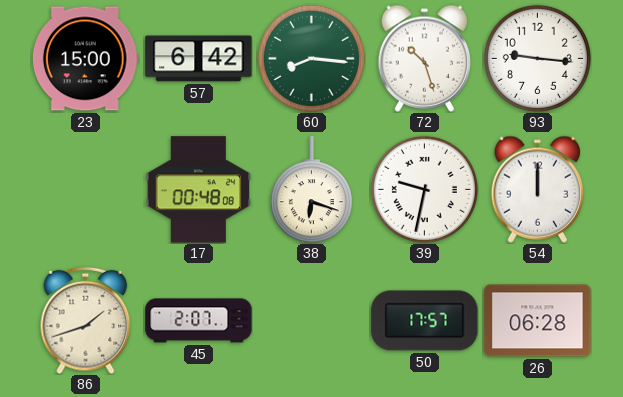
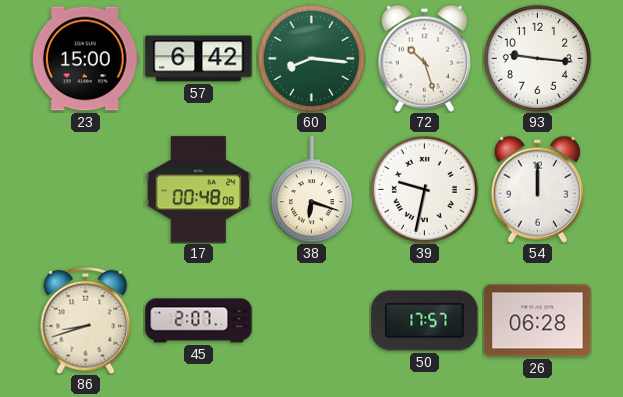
86: 1:42 -> 8:42 (86, 320)
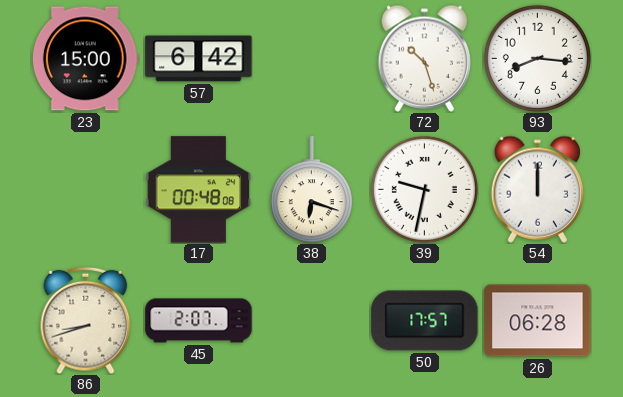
60: 8:16 -> none (311, 58)
93: 9:16 -> 8:16 (537, 58)
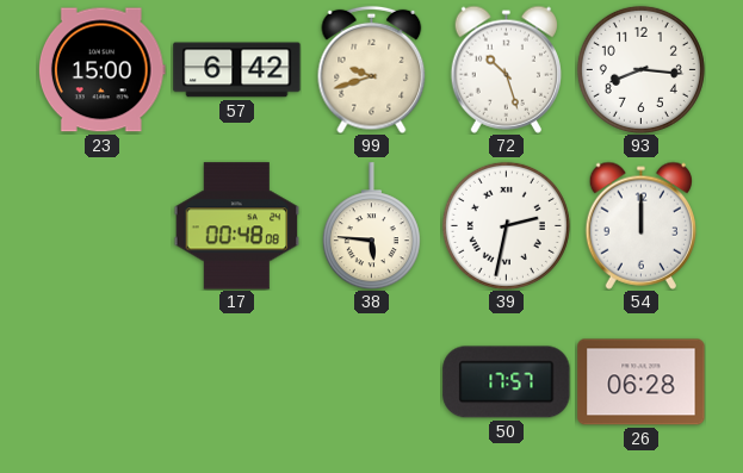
99: none -> 9:42 (372, 69)
38: 6:18 -> 5:46 (371, 226)
39: 9:32 -> 2:32 (506, 225)
86: 8:42 -> none (86, 320)
45: 2:07 -> none (199, 321)
